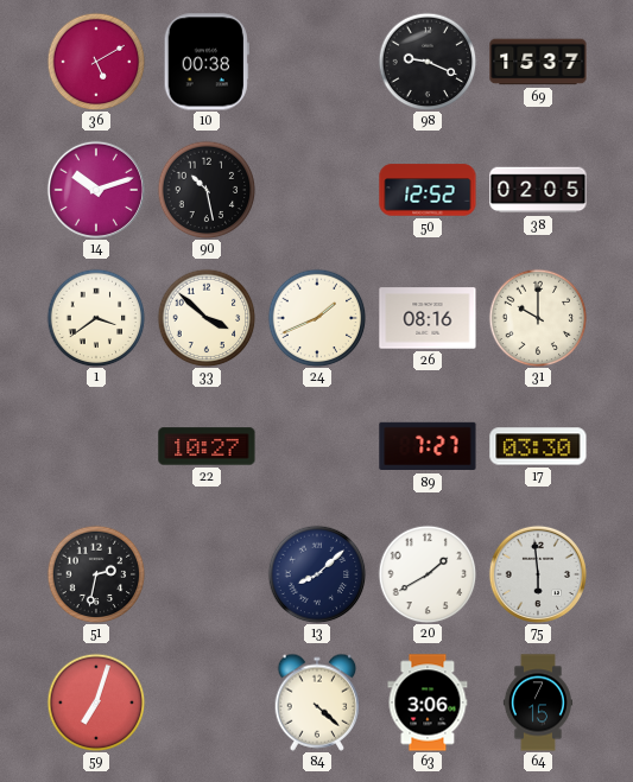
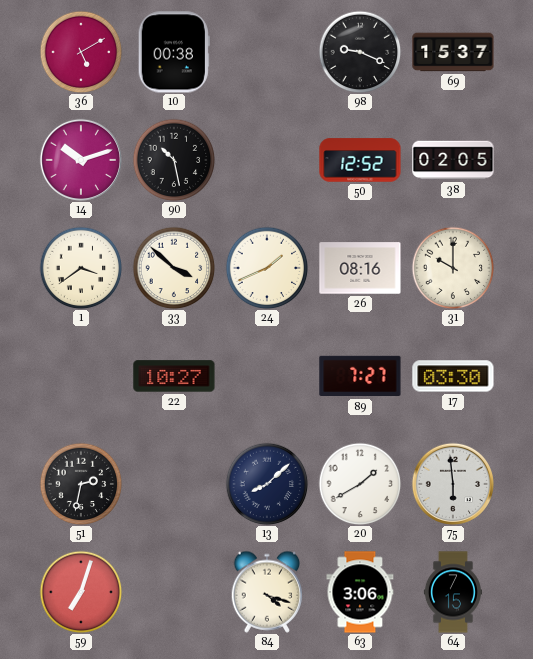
84: 4:22 -> 4:18 (267, 592)
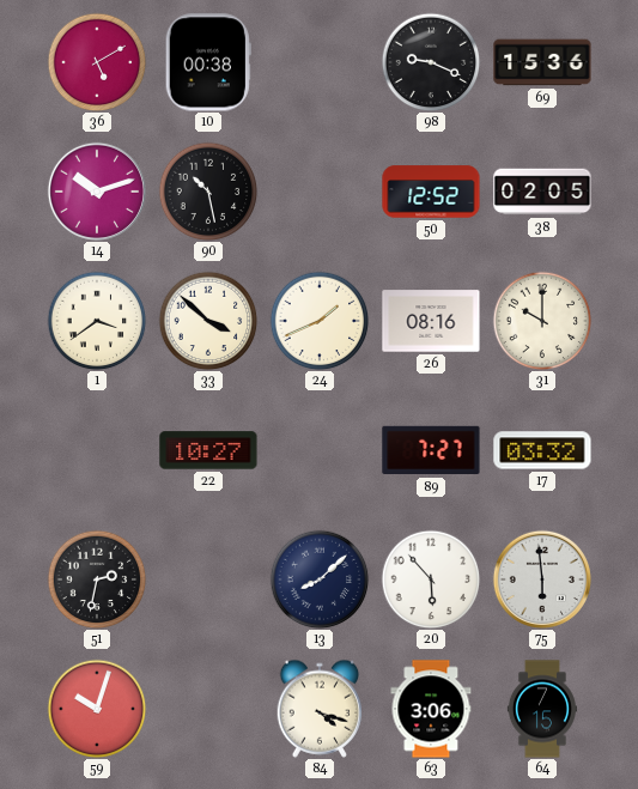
69: 15:37 -> 15:36 (542, 62)
17: 03:30 -> 03:32 (542, 450)
20: 1:40 -> 5:53 (431, 579)
59: 7:03 -> 10:03 (97, 709)
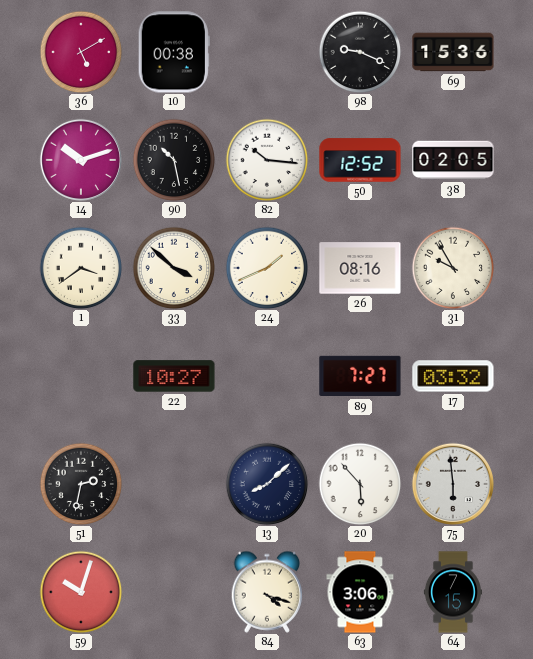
82: none -> 10:16 (267, 160)
31: 10:00 -> 9:55 (453, 268)
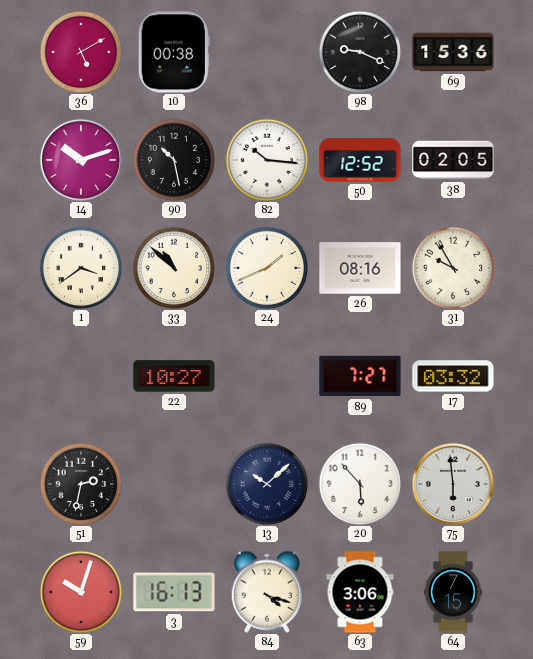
33: 3:52 -> 10:52 (174, 268)
13: 8:08 -> 10:08 (267, 484)
3: none -> 16:13 (174, 592)
